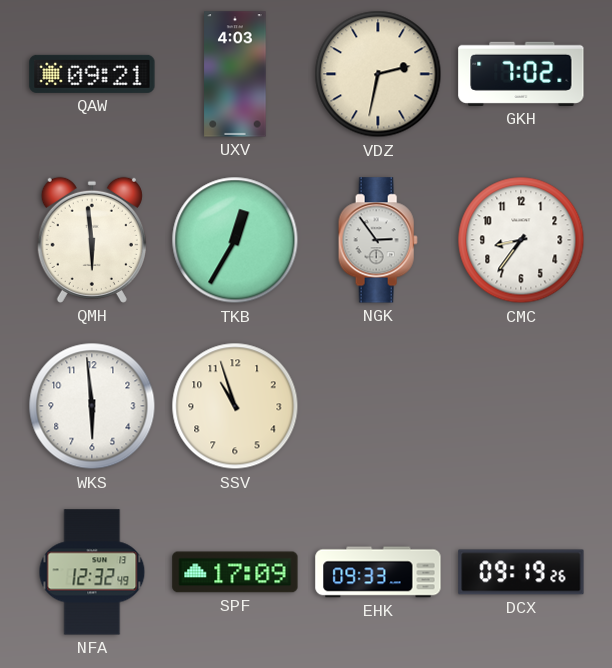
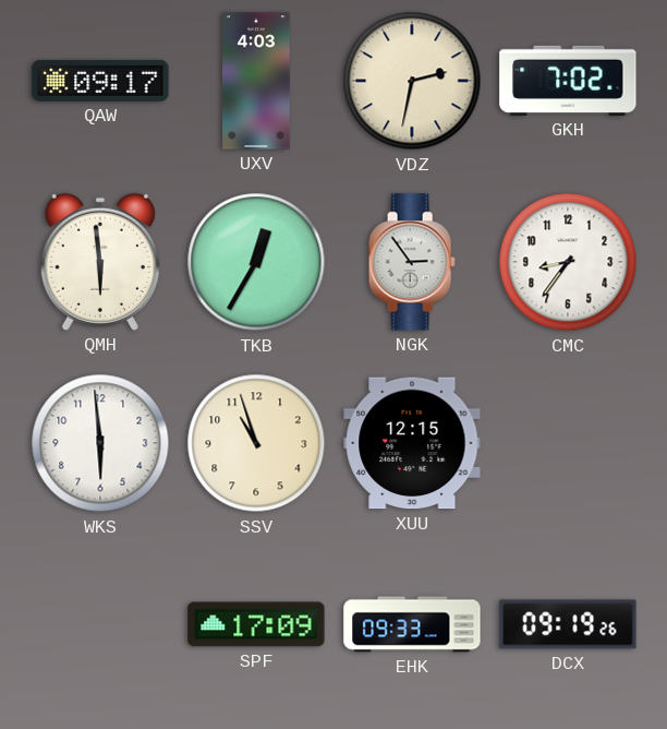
QAW: 09:21 -> 09:17 (100, 81)
XUU: none -> 12:15 (412, 443)
NFA: 12:32 -> none (92, 572)
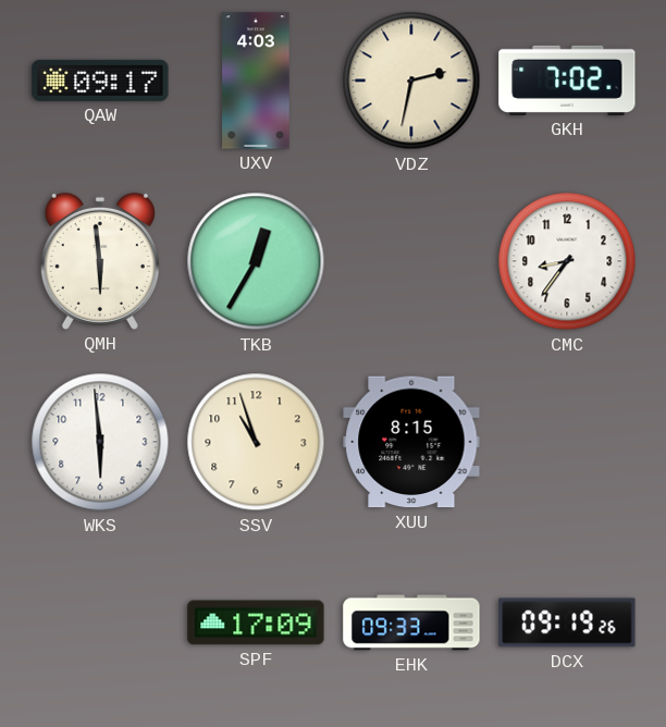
NGK: 2:54 -> none (412, 262)
XUU: 12:15 -> 8:15 (411, 442)
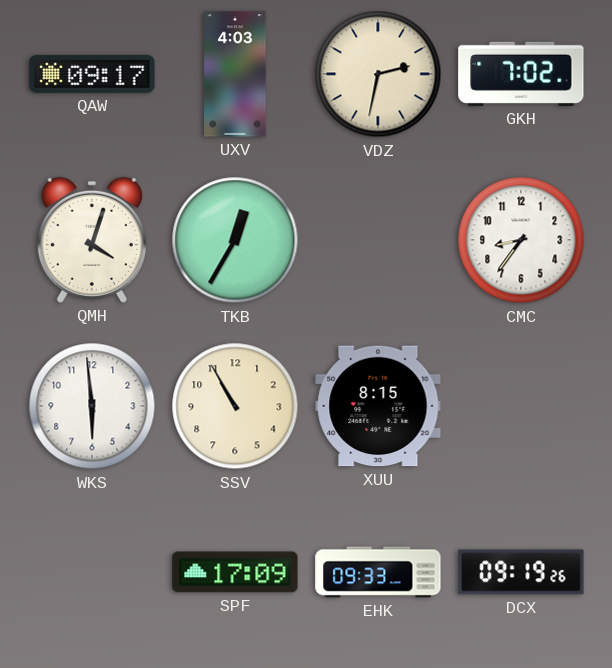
QMH: 5:59 -> 4:03 (92, 240)
SSV: 10:57 -> 10:55 (235, 406)
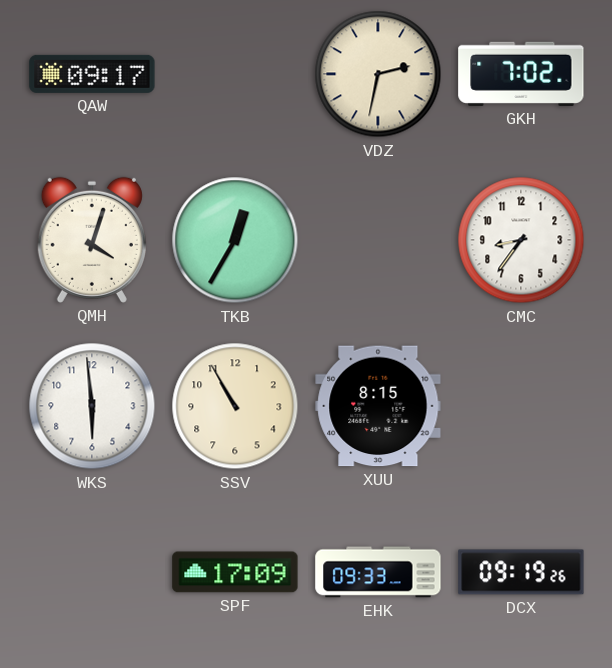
UXV: 4:03 -> none (235, 74)
